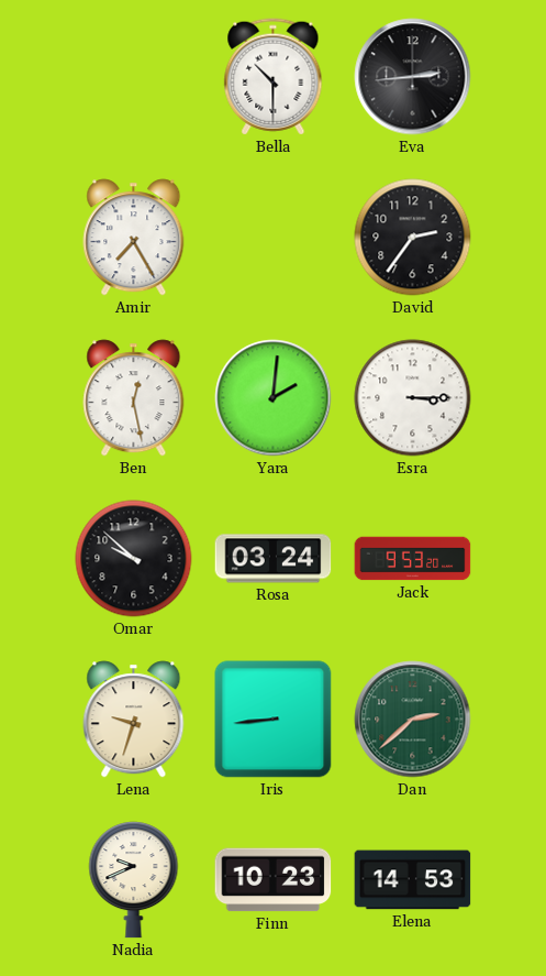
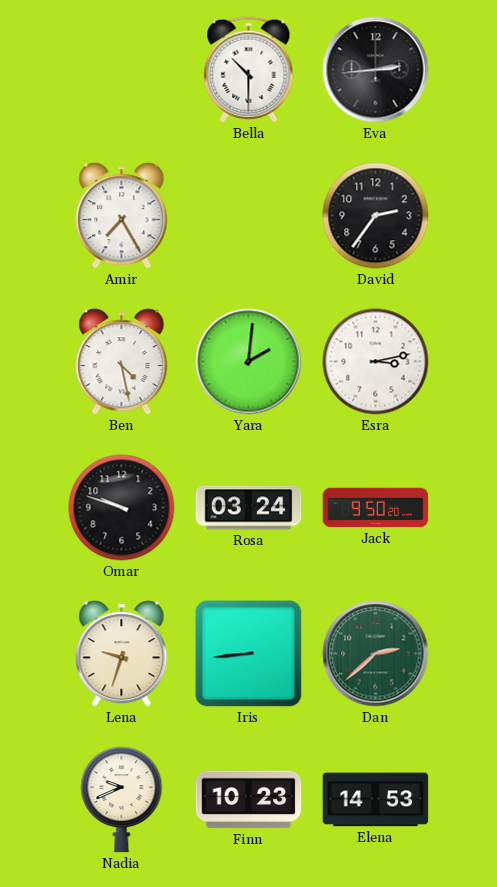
Ben: 12:28 -> 4:28 (122, 362)
Esra: 3:15 -> 3:13 (376, 362)
Omar: 9:52 -> 9:48 (122, 508)
Jack: 9:53 -> 9:50 (376, 508)
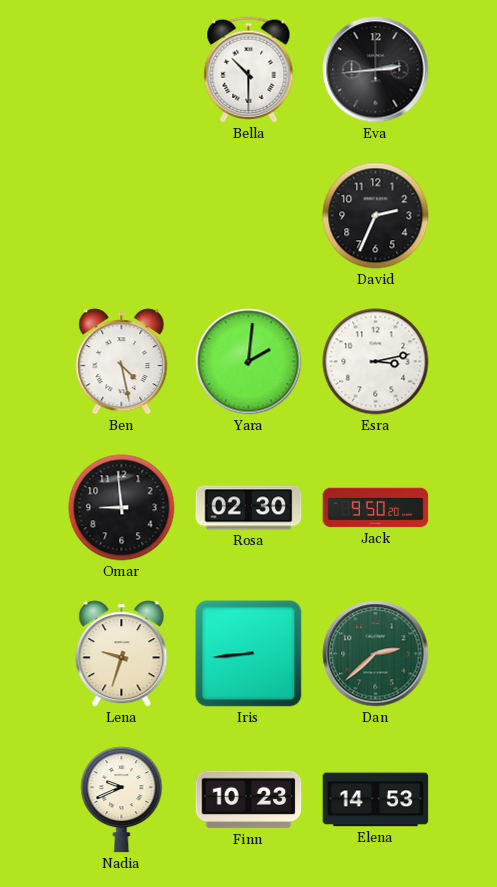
Amir: 7:25 -> none (122, 216)
David: 2:36 -> 2:34 (376, 216)
Omar: 9:48 -> 8:59 (122, 508)
Rosa: 03:24 -> 02:30 (249, 508)
